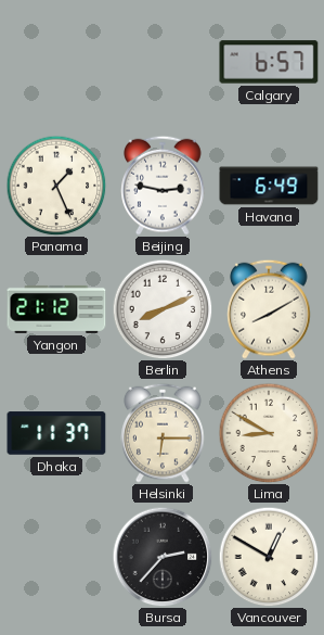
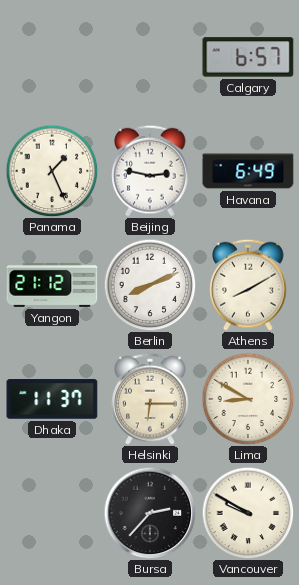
Vancouver: 12:50 -> 9:50 (248, 513)
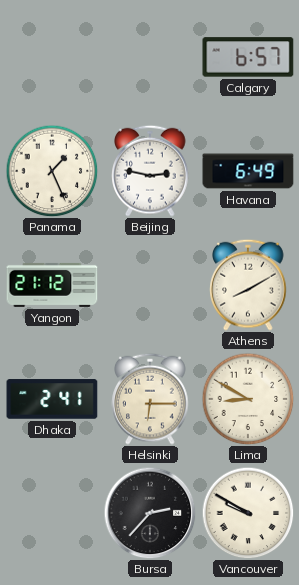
Berlin: 8:11 -> none (150, 285)
Dhaka: 11:37 -> 2:41 (52, 399)
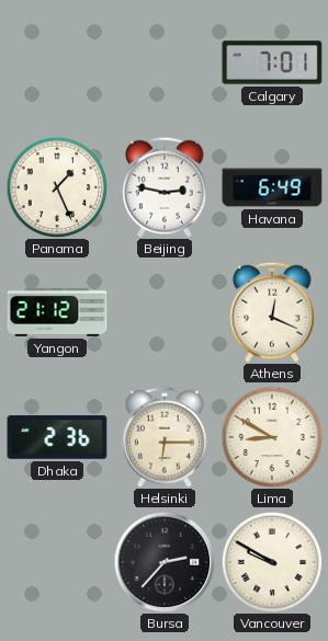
Calgary: 6:57 -> 7:01 (272, 62)
Athens: 8:10 -> 12:19 (272, 312)
Dhaka: 2:41 -> 2:36 (57, 437)
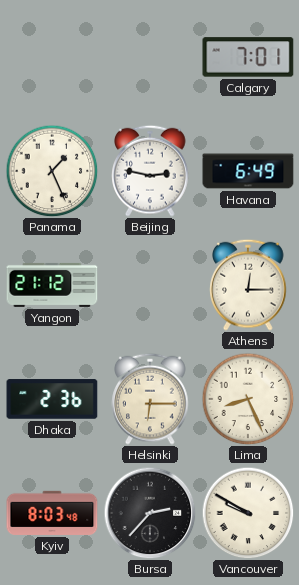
Athens: 12:19 -> 12:15 (248, 285)
Lima: 8:50 -> 8:26 (248, 399)
Kyiv: none -> 8:03 (52, 513)
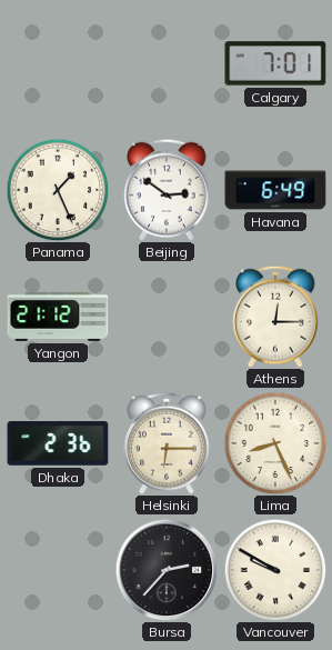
Beijing: 2:47 -> 2:51 (167, 190)
Kyiv: 8:03 -> none (52, 513)
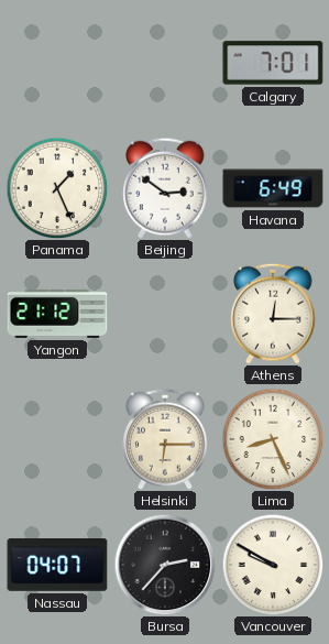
Dhaka: 2:36 -> none (58, 443)
Nassau: none -> 04:07 (57, 566)
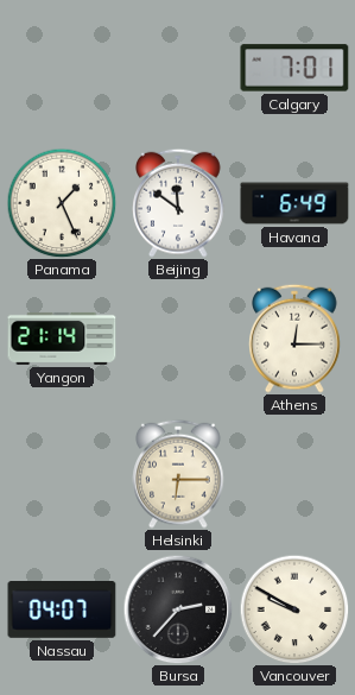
Beijing: 2:51 -> 11:51 (178, 203)
Yangon: 21:12 -> 21:14 (62, 339)
Lima: 8:26 -> none (273, 439)
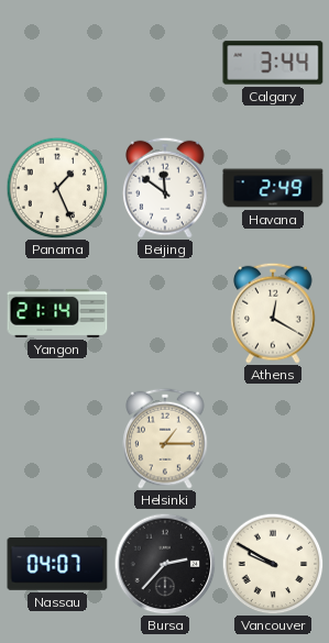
Calgary: 7:01 -> 3:44 (273, 63)
Havana: 6:49 -> 2:49 (273, 188)
Athens: 12:15 -> 12:20 (273, 313)
Helsinki: 6:15 -> 1:15 (165, 439)
